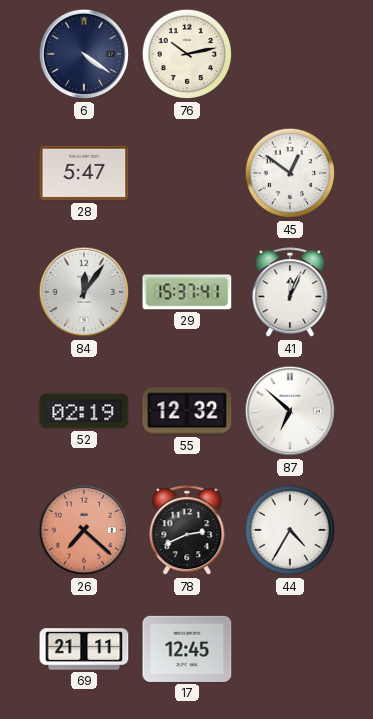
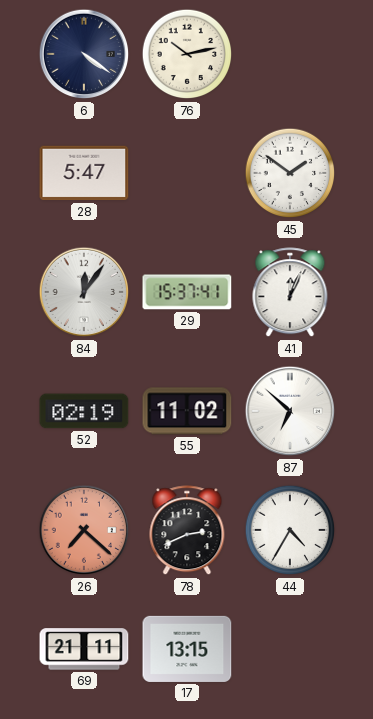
45: 12:51 -> 1:51 (290, 173)
55: 12:32 -> 11:02 (187, 411)
17: 12:45 -> 13:15 (187, 649)
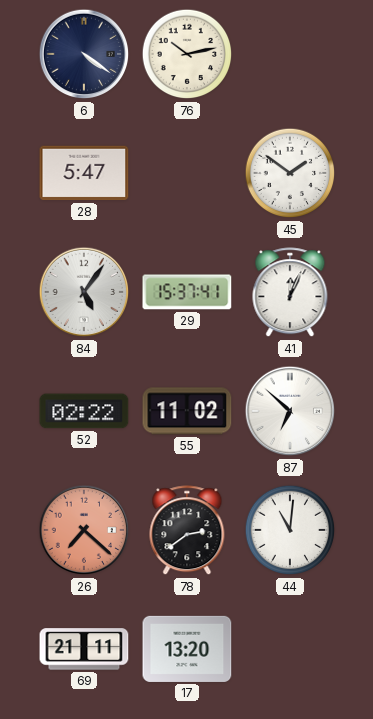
84: 12:06 -> 5:06 (84, 292)
52: 02:19 -> 02:22 (84, 411)
78: 2:41 -> 2:39 (187, 531)
44: 4:35 -> 11:01 (290, 530)
17: 13:15 -> 13:20 (187, 649)
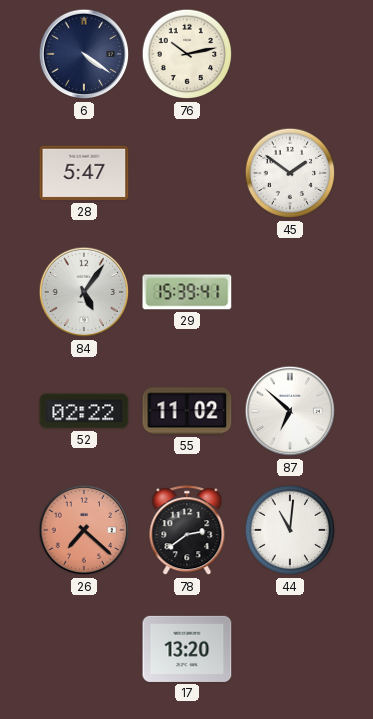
29: 15:37 -> 15:39 (187, 292)
41: 12:04 -> none (290, 293)
69: 21:11 -> none (84, 649)
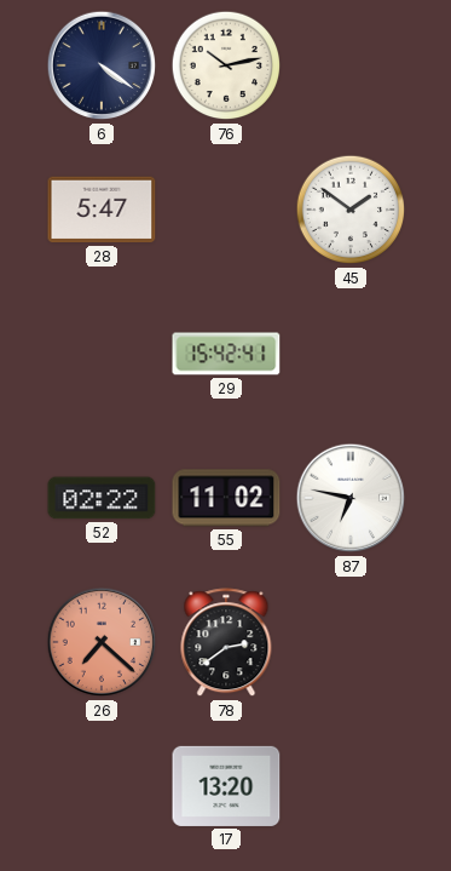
84: 5:06 -> none (84, 292)
29: 15:39 -> 15:42 (226, 354)
87: 6:52 -> 6:47 (351, 498)
44: 11:01 -> none (290, 530)
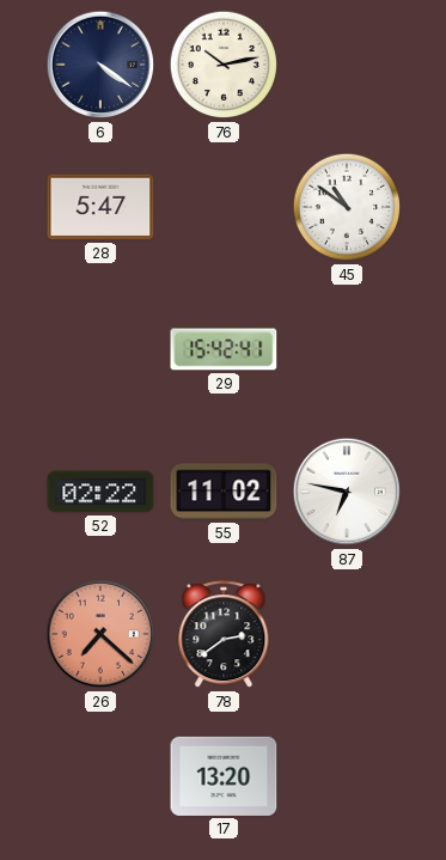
45: 1:51 -> 10:51 (347, 207)
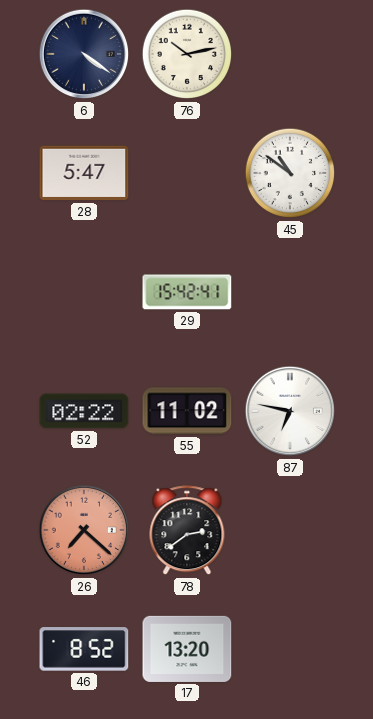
46: none -> 8:52 (84, 649)
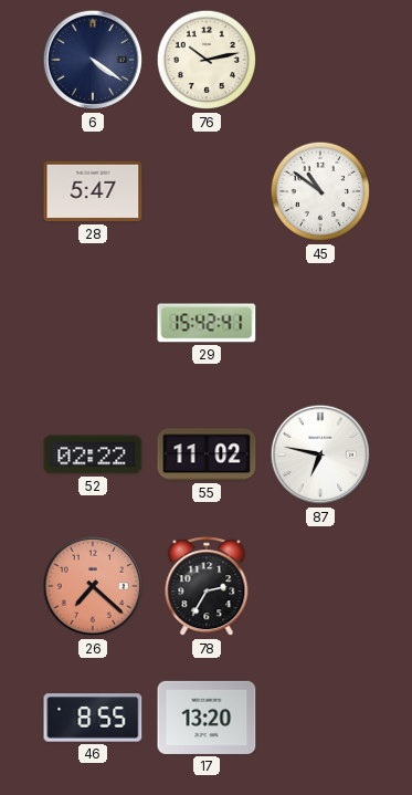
78: 2:39 -> 2:35 (207, 587)
46: 8:52 -> 8:55 (93, 718)
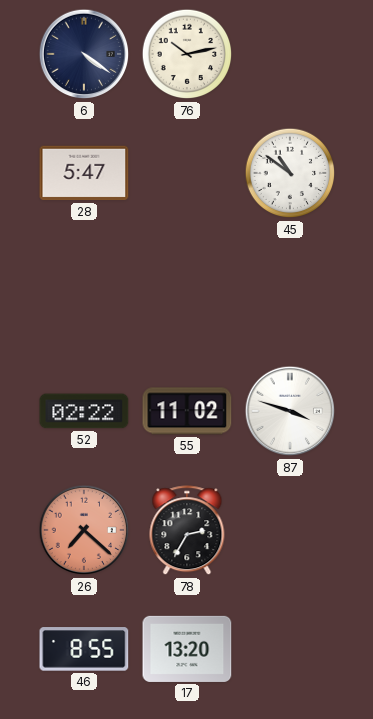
29: 15:42 -> none (207, 323)
87: 6:47 -> 3:48 (290, 411)
